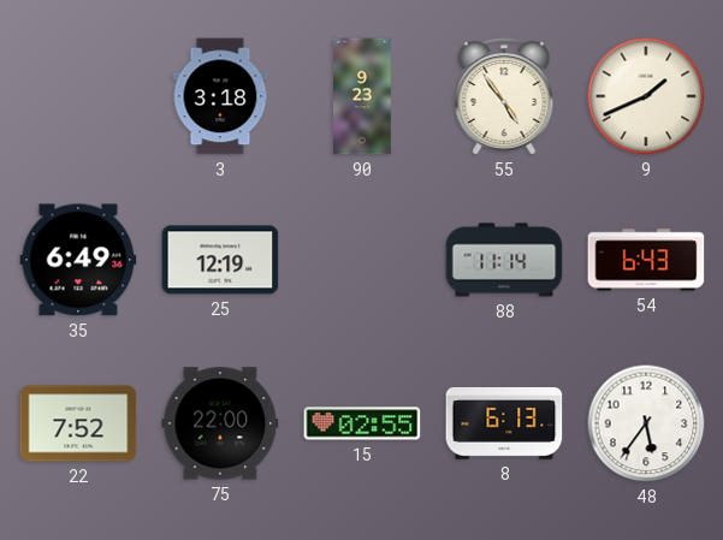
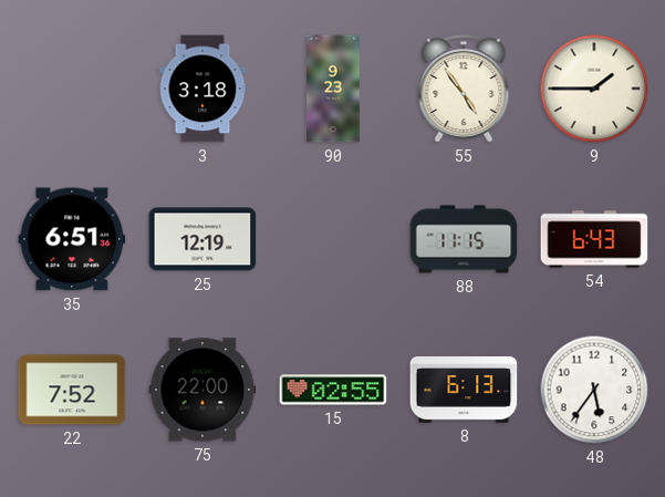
9: 1:41 -> 1:45 (594, 89)
35: 6:49 -> 6:51 (72, 239)
88: 11:14 -> 11:15 (464, 239)
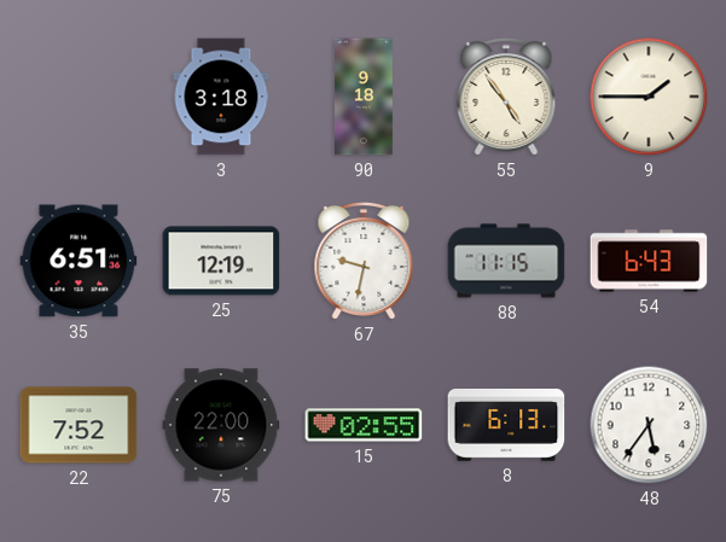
90: 9:23 -> 9:18 (365, 97)
67: none -> 9:32 (364, 262)
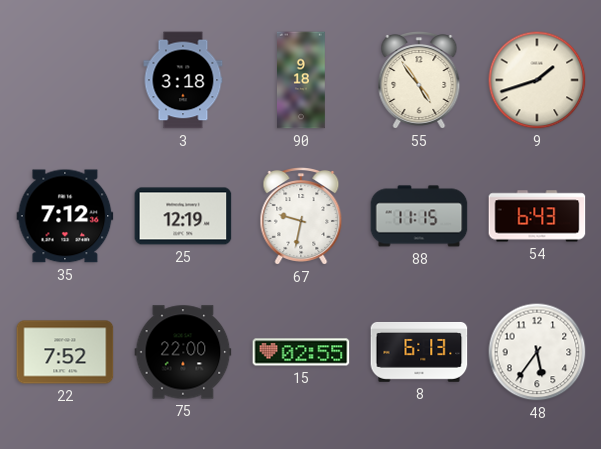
9: 1:45 -> 1:42 (537, 80)
35: 6:51 -> 7:12 (65, 216)
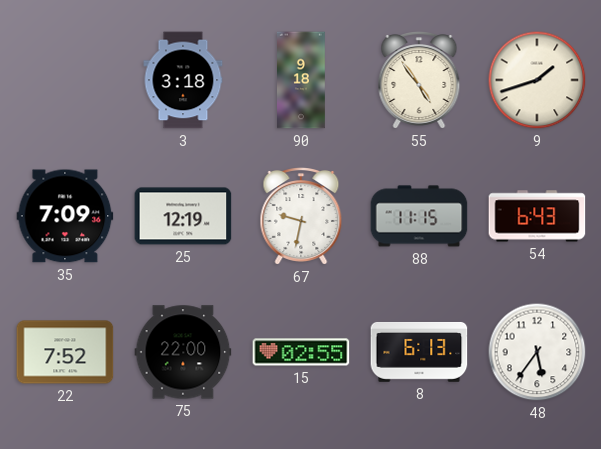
35: 7:12 -> 7:09 (65, 216)
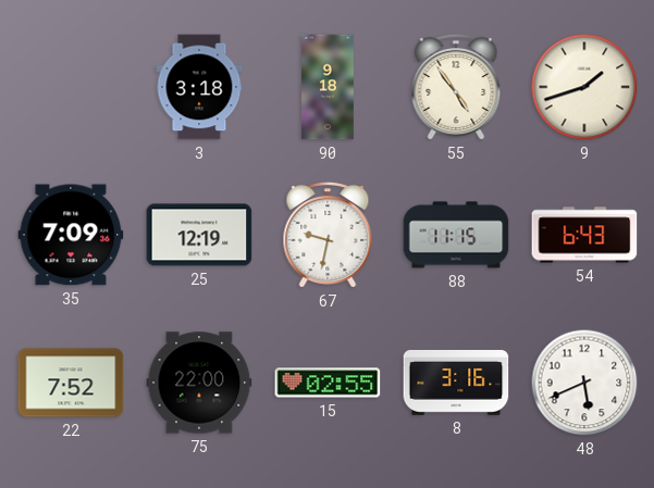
8: 6:13 -> 3:16 (456, 383)
48: 5:36 -> 5:41 (584, 383)
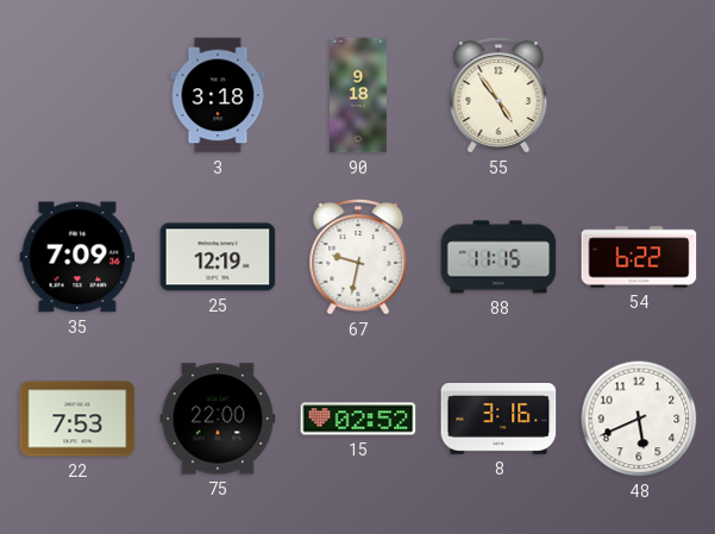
9: 1:42 -> none (584, 87)
54: 6:43 -> 6:22 (639, 257)
22: 7:52 -> 7:53 (77, 419)
15: 02:55 -> 02:52 (358, 419)
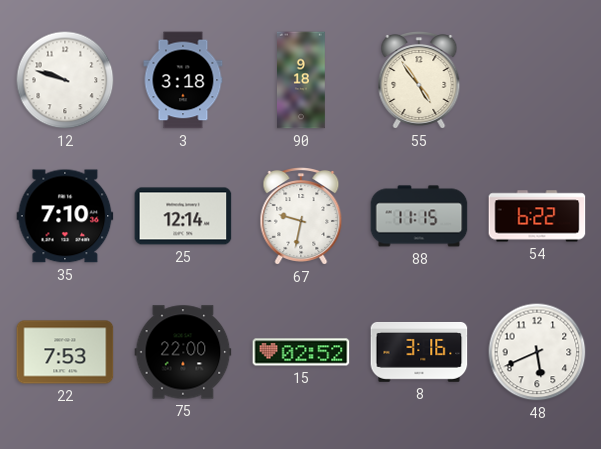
12: none -> 9:48 (65, 80)
35: 7:09 -> 7:10 (65, 216)
25: 12:19 -> 12:14 (183, 216)
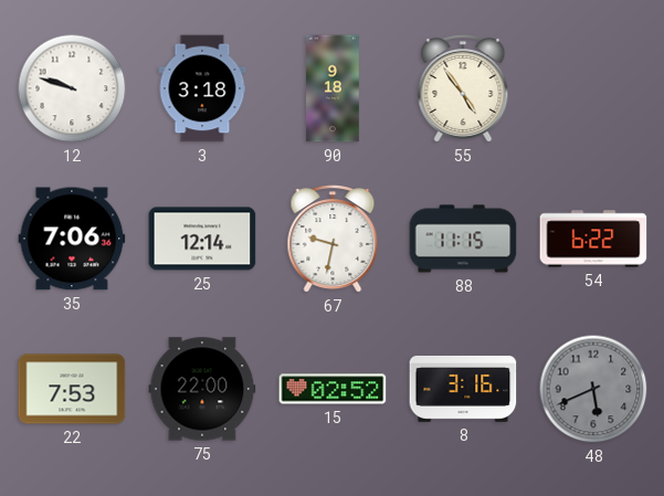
35: 7:10 -> 7:06 (72, 239)
48 dial: white -> grey (593, 389)
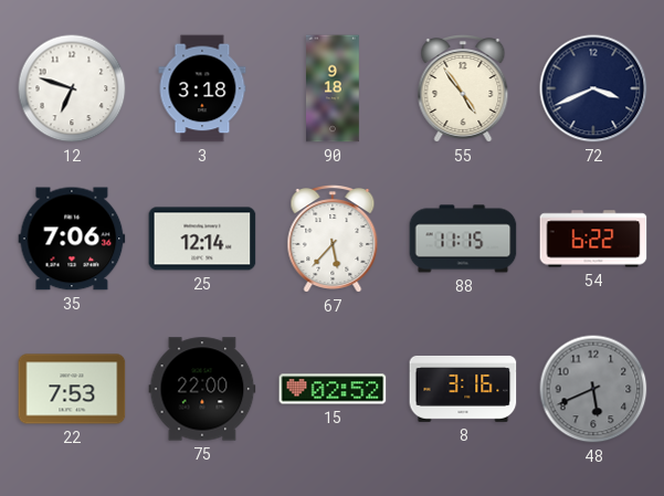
12: 9:48 -> 6:48 (72, 88)
72: none -> 3:41 (593, 88)
67: 9:32 -> 5:37 (333, 240)
